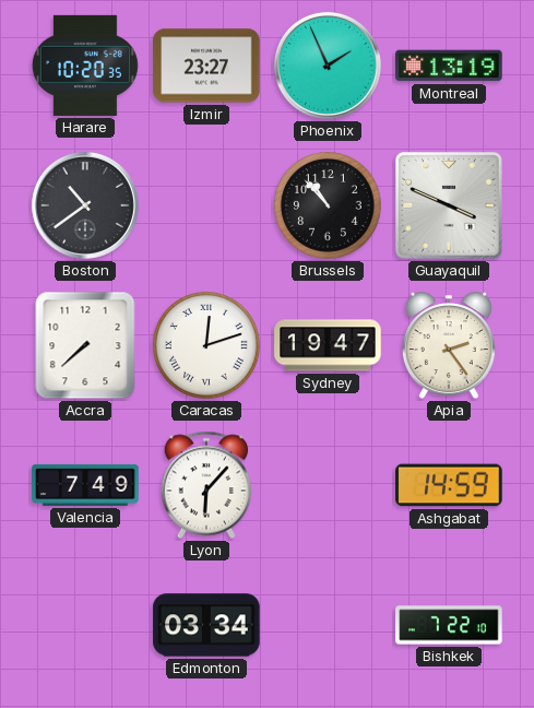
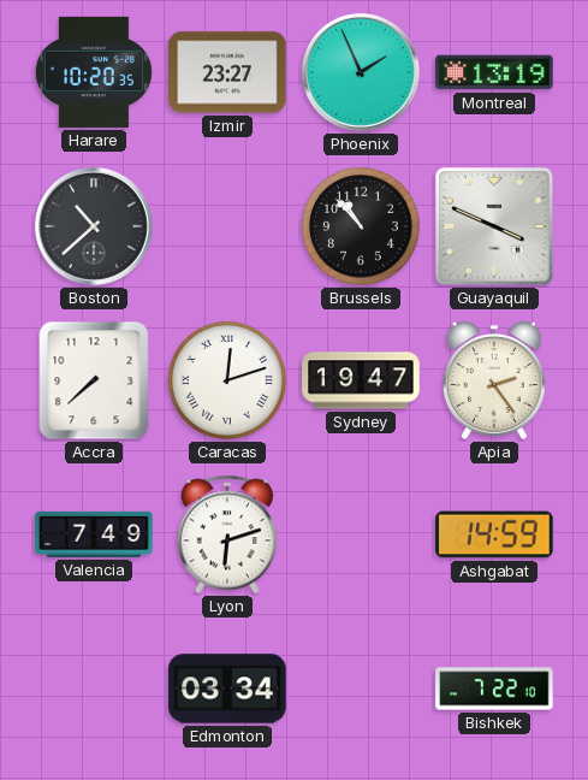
Boston: 10:39 -> 10:38 (94, 226)
Lyon: 6:07 -> 6:12 (226, 534)
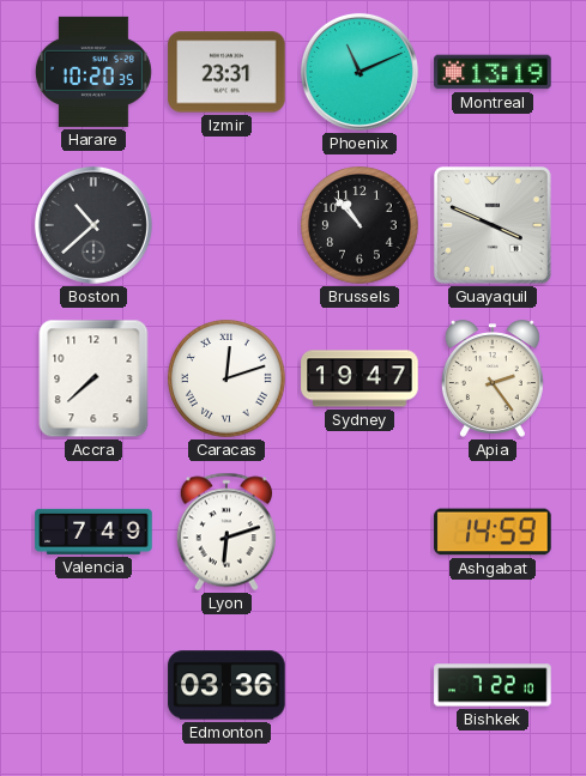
Izmir: 23:27 -> 23:31 (226, 72)
Phoenix: 1:56 -> 11:11 (360, 72)
Edmonton: 03:34 -> 03:36 (226, 685)
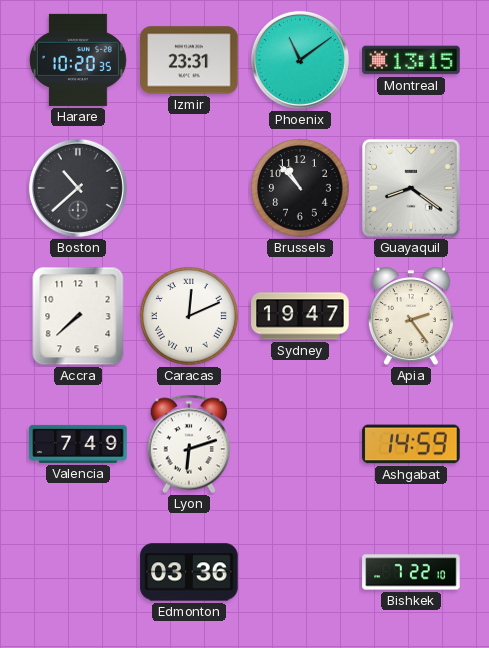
Phoenix: 11:11 -> 11:09 (300, 60)
Montreal: 13:19 -> 13:15 (411, 60)
Guayaquil: 3:49 -> 8:21 (412, 189)
Caracas: 12:12 -> 12:11 (189, 316)
